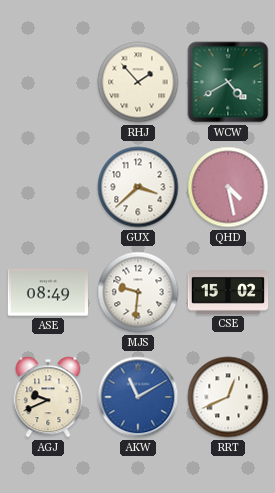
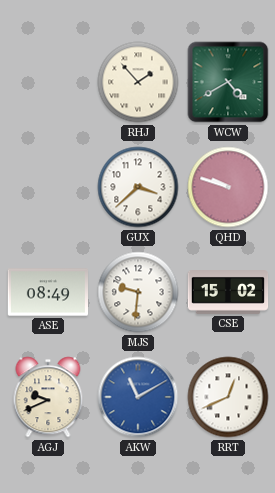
QHD: 4:28 -> 9:48 (228, 187)
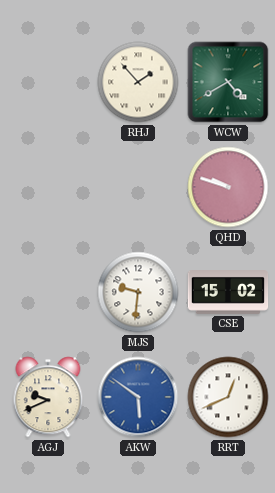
GUX: 3:38 -> none (138, 187)
ASE: 08:49 -> none (47, 292)
AKW: 11:10 -> 5:51 (138, 397)
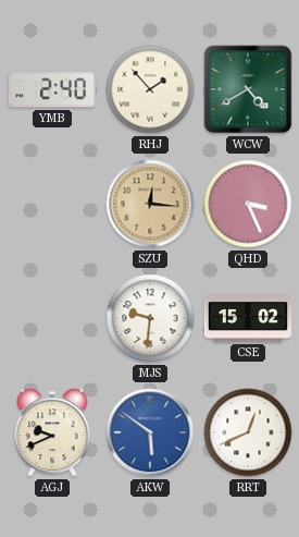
YMB: none -> 2:40 (52, 89)
SZU: none -> 12:16 (150, 204)
QHD: 9:48 -> 3:26 (248, 204)
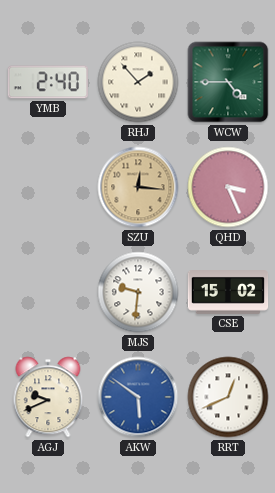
WCW: 4:40 -> 4:45 (228, 82)
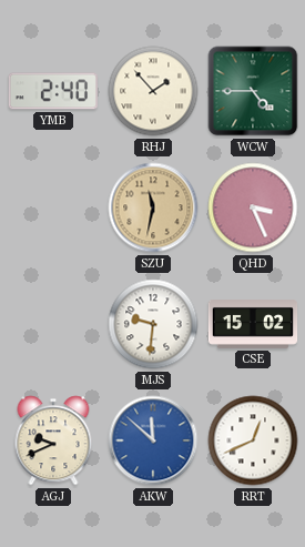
SZU: 12:16 -> 11:32 (153, 207)
AKW: 5:51 -> 11:52 (153, 440)
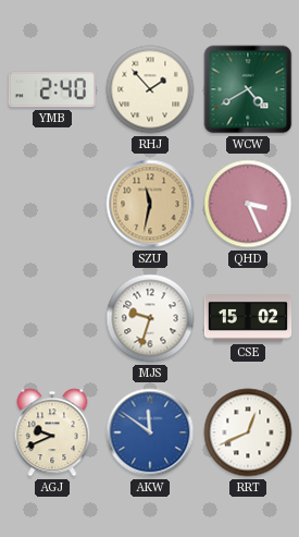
WCW: 4:45 -> 4:40 (248, 89)
MJS: 9:31 -> 9:33 (150, 318)
AKW: 11:52 -> 11:51 (150, 432)
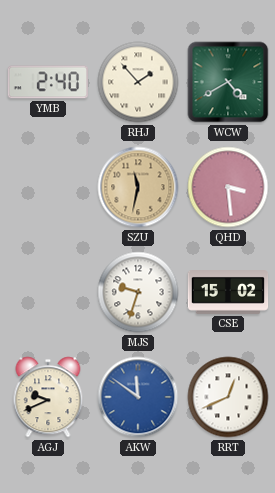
QHD: 3:26 -> 3:29 (228, 187)
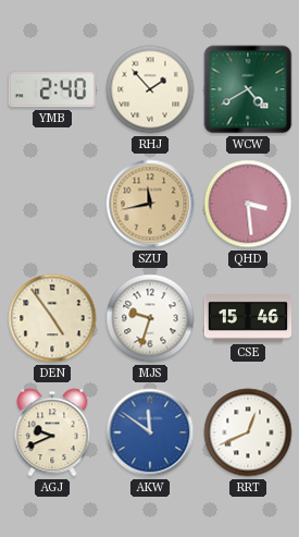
SZU: 11:32 -> 11:43 (150, 204)
DEN: none -> 4:54 (52, 318)
CSE: 15:02 -> 15:46 (248, 319)
